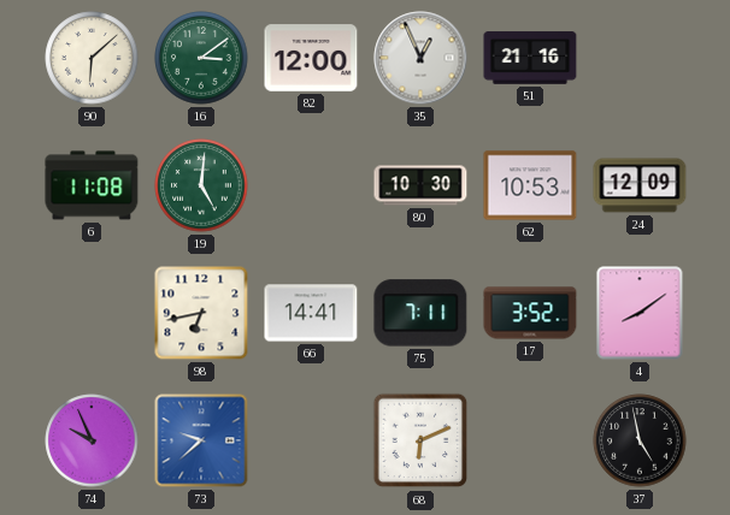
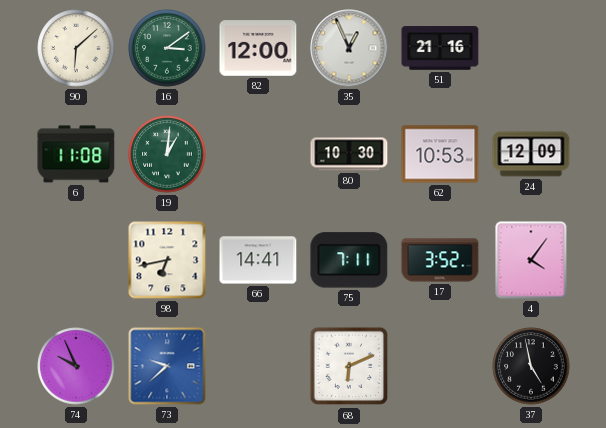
19: 5:01 -> 1:01 (167, 154)
4: 8:09 -> 4:06 (531, 260)
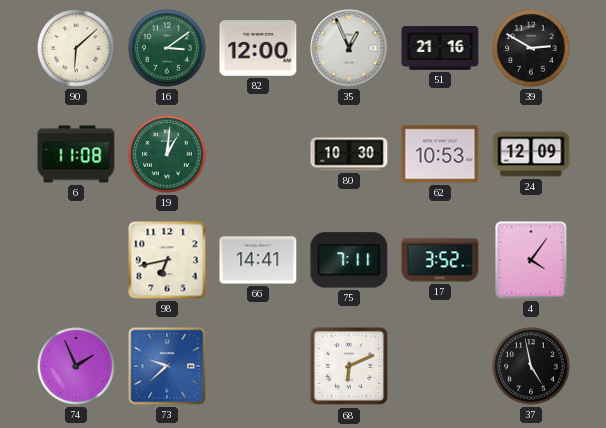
39: none -> 2:50 (531, 48)
74: 9:56 -> 1:56 (76, 366)
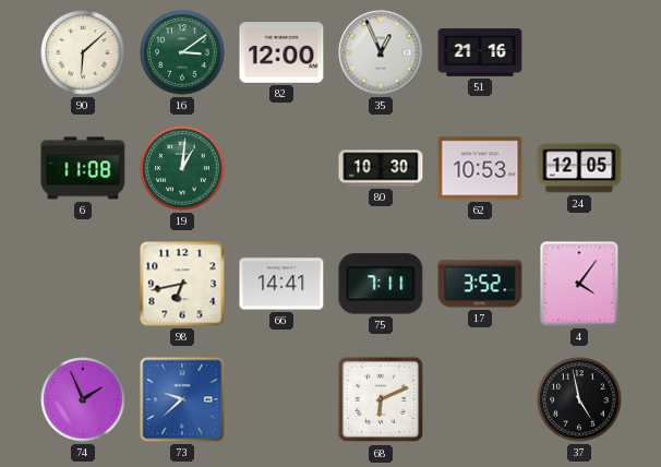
39: 2:50 -> none (531, 48)
24: 12:09 -> 12:05 (579, 168)
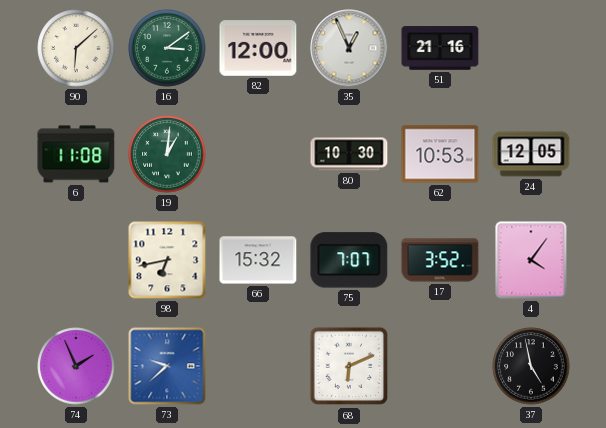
66: 14:41 -> 15:32 (258, 260)
75: 7:11 -> 7:07 (349, 260)
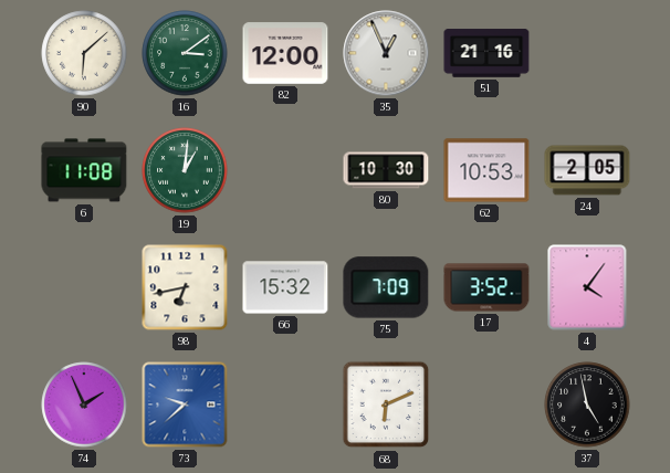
24: 12:05 -> 2:05 (587, 170)
75: 7:07 -> 7:09 (386, 287)
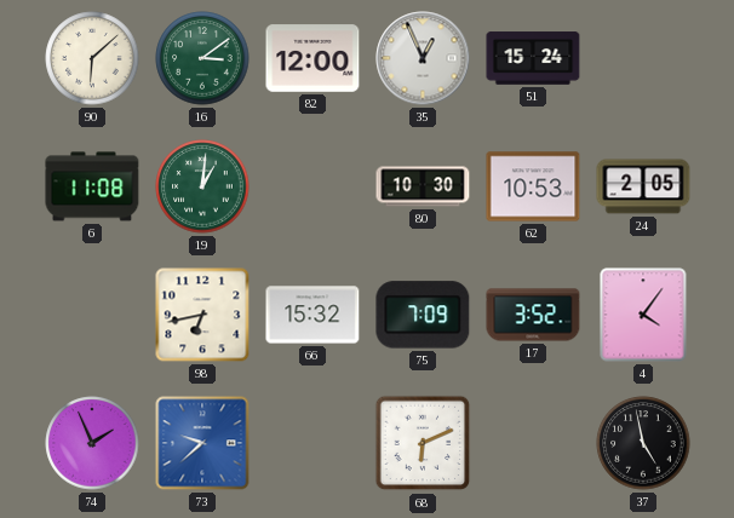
51: 21:16 -> 15:24 (533, 58)
